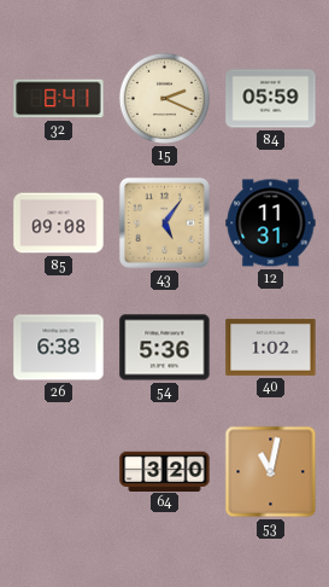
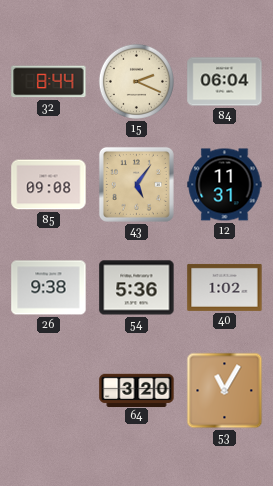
32: 8:41 -> 8:44 (49, 82)
84: 05:59 -> 06:04 (225, 82)
26: 6:38 -> 9:38 (49, 288)
53: 11:02 -> 11:05 (225, 391)
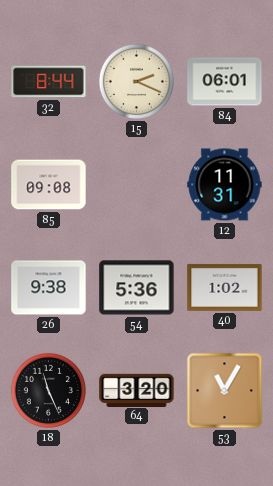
84: 06:04 -> 06:01 (225, 82)
43: 5:06 -> none (136, 184)
18: none -> 11:26 (48, 390)
